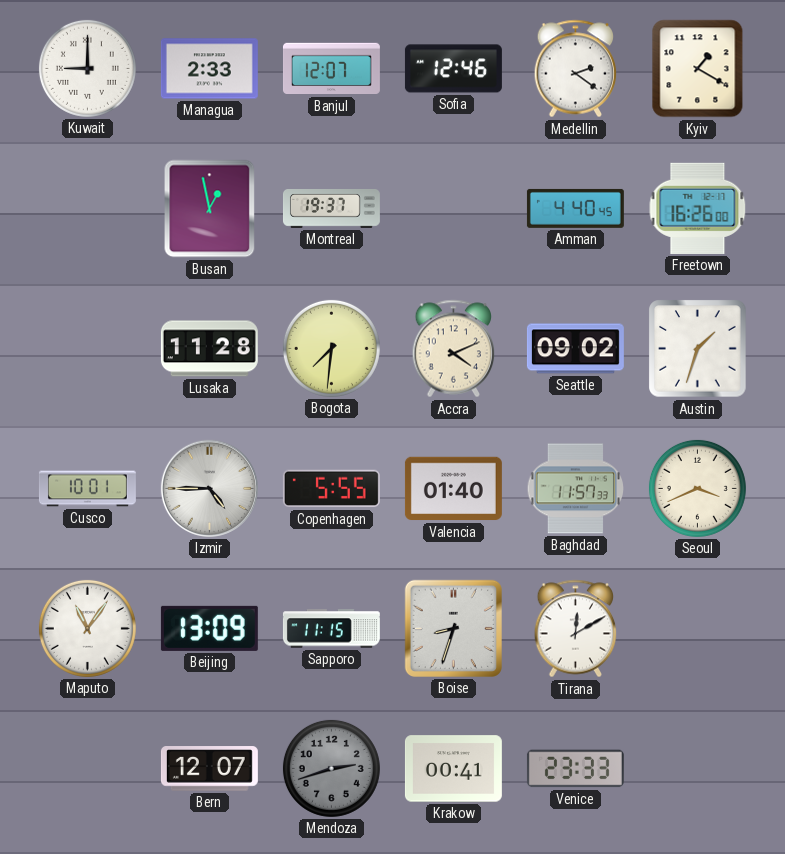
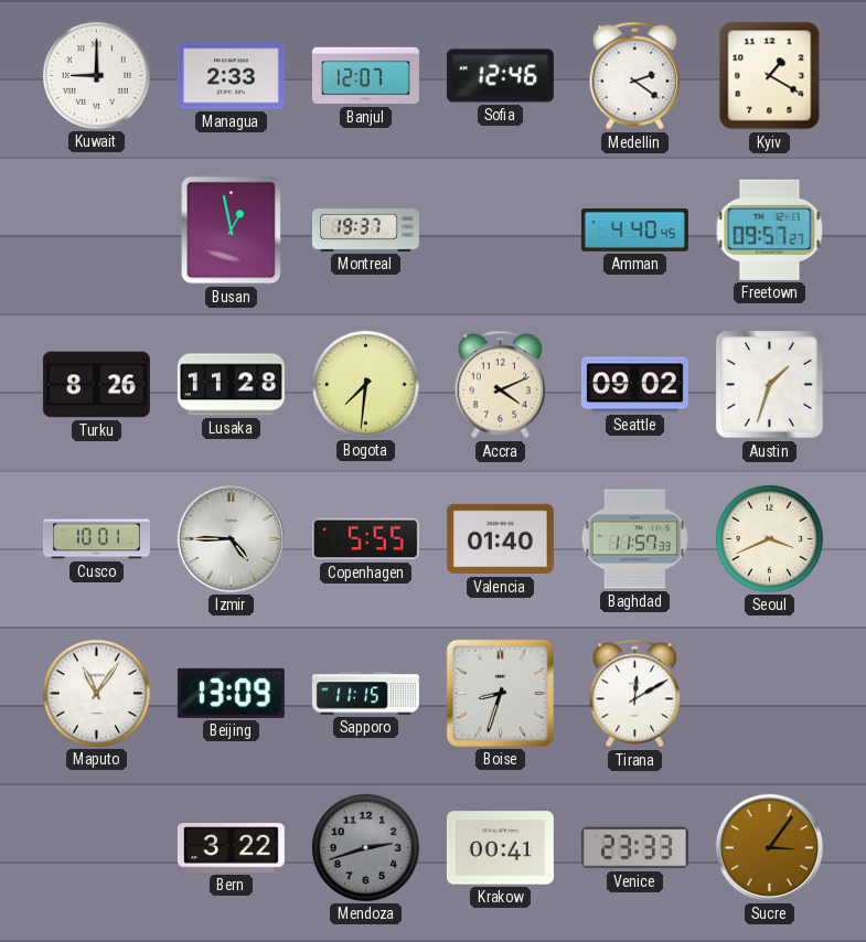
Freetown: 16:26 -> 09:57 (770, 229)
Turku: none -> 8:26 (96, 385)
Bern: 12:07 -> 3:22 (231, 848)
Sucre: none -> 3:06 (769, 847)
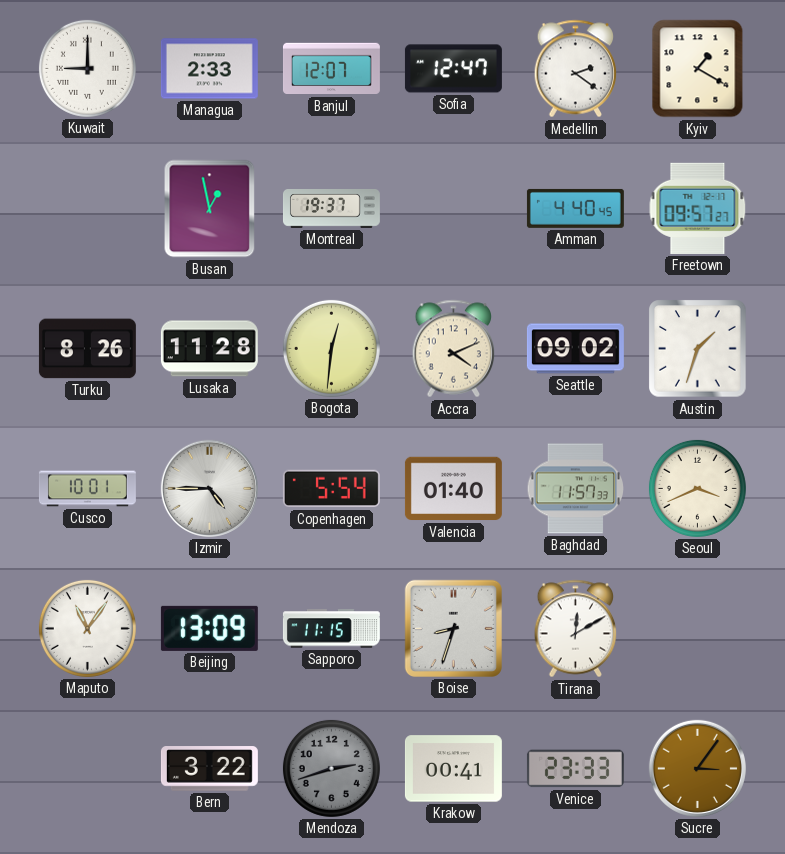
Sofia: 12:46 -> 12:47 (453, 69)
Bogota: 7:31 -> 12:31 (331, 348)
Copenhagen: 5:55 -> 5:54 (331, 489)
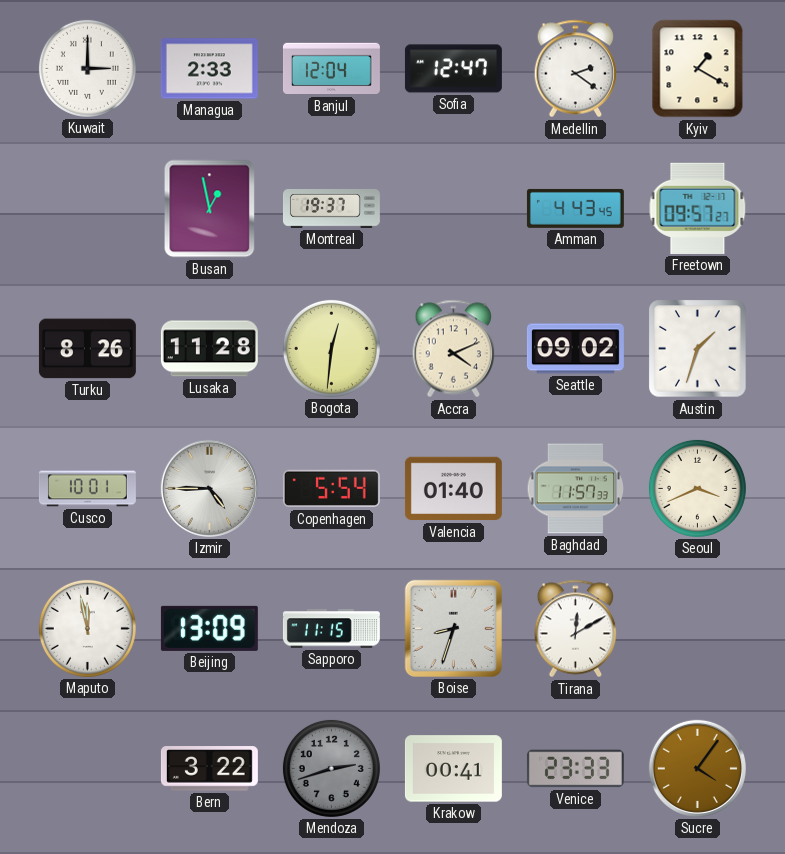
Kuwait: 9:00 -> 3:00 (87, 68)
Banjul: 12:07 -> 12:04 (331, 69)
Amman: 4:40 -> 4:43 (575, 208)
Maputo: 11:06 -> 11:58 (87, 628)
Sucre: 3:06 -> 4:06 (697, 768)
